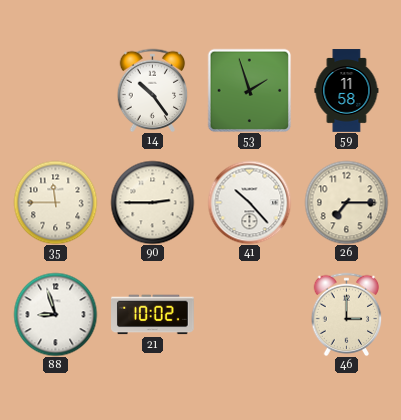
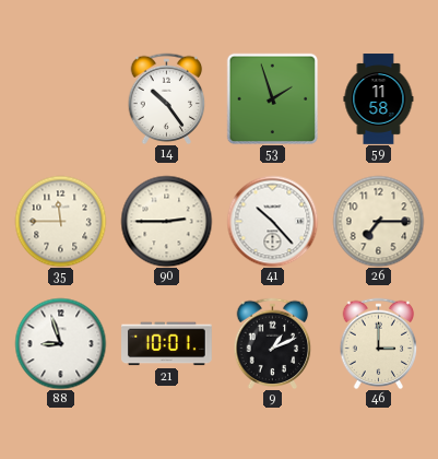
21: 10:02 -> 10:01 (167, 344)
9: none -> 1:11 (273, 343)
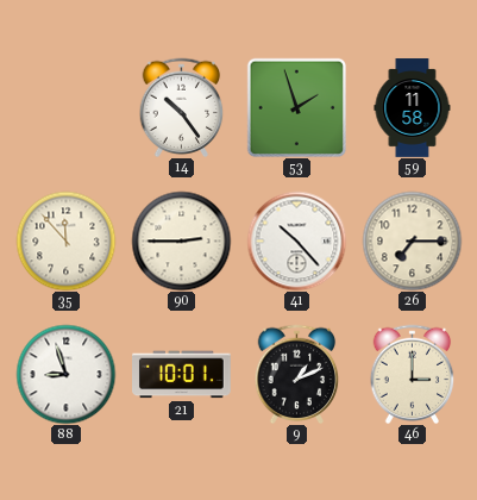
35: 11:45 -> 11:53 (65, 240)
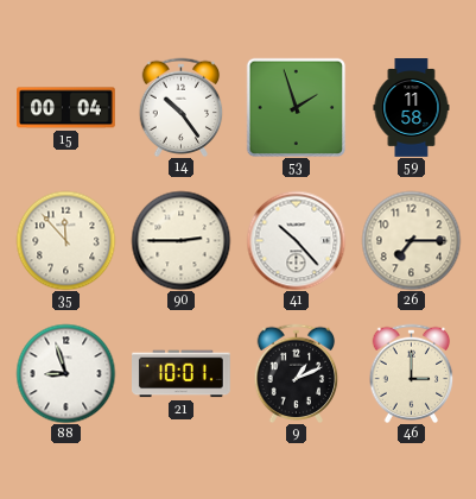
15: none -> 00:04 (66, 108)
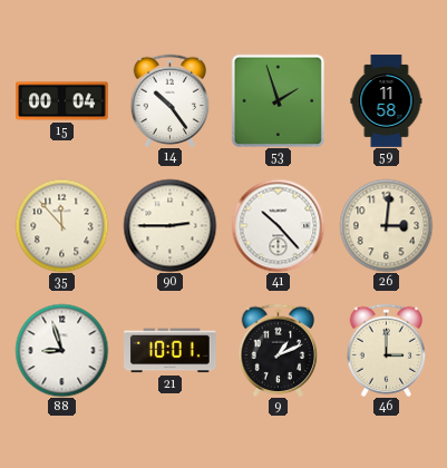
26: 7:15 -> 3:01 (386, 225)
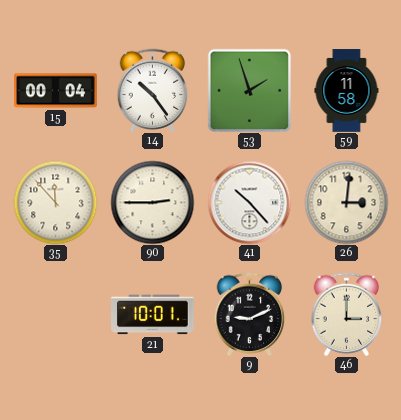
88: 8:57 -> none (61, 350)
9: 1:11 -> 9:11 (250, 314)
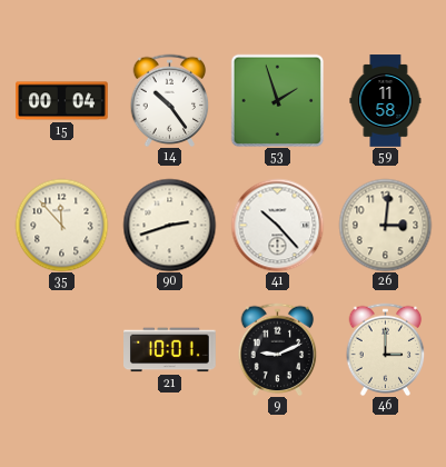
90: 2:45 -> 2:42 (169, 225)
